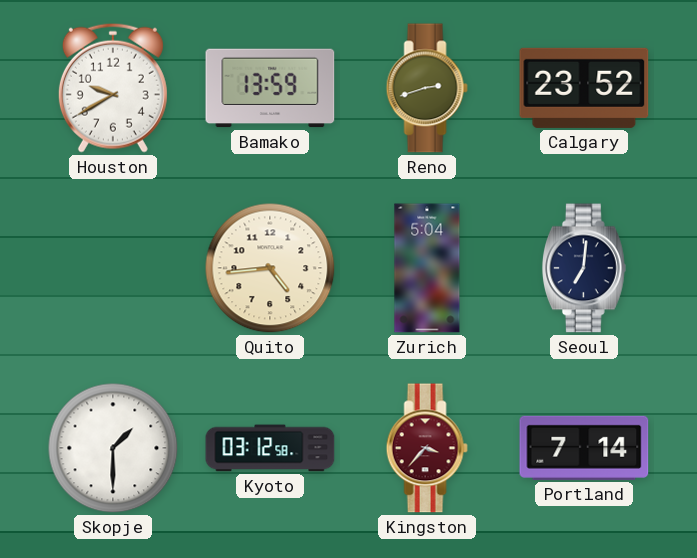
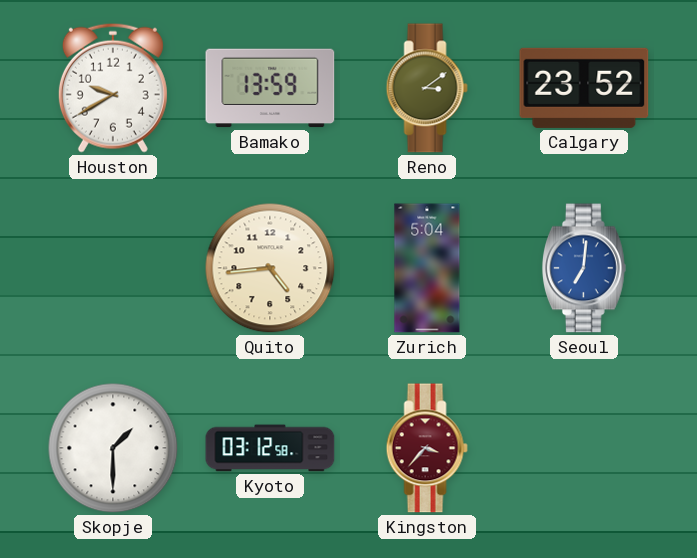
Reno: 2:42 -> 3:09 (427, 88)
Seoul dial: navy -> blue (584, 268)
Portland: 7:14 -> none (584, 448)
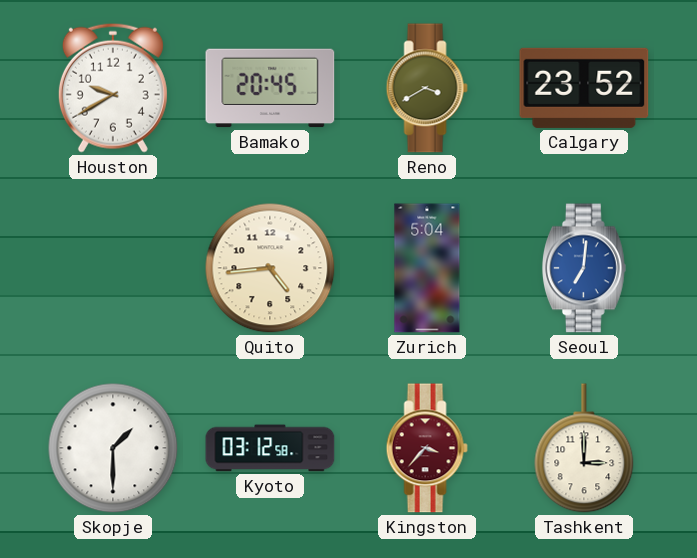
Bamako: 13:59 -> 20:45 (270, 88)
Reno: 3:09 -> 3:40 (427, 88)
Tashkent: none -> 3:00 (584, 448)
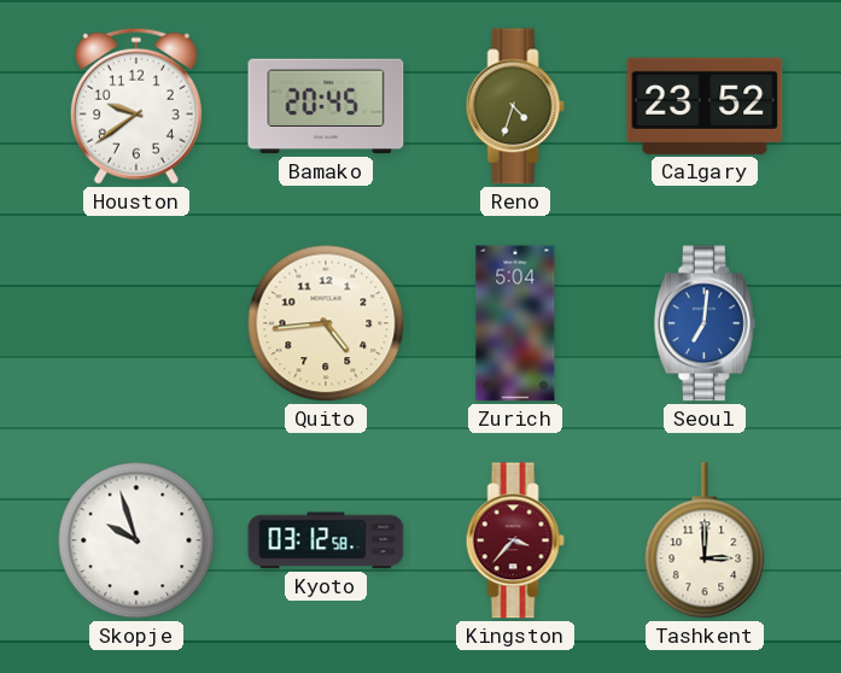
Houston: 9:40 -> 9:39 (136, 106)
Reno: 3:40 -> 4:33 (515, 106)
Skopje: 1:30 -> 9:57 (136, 540)
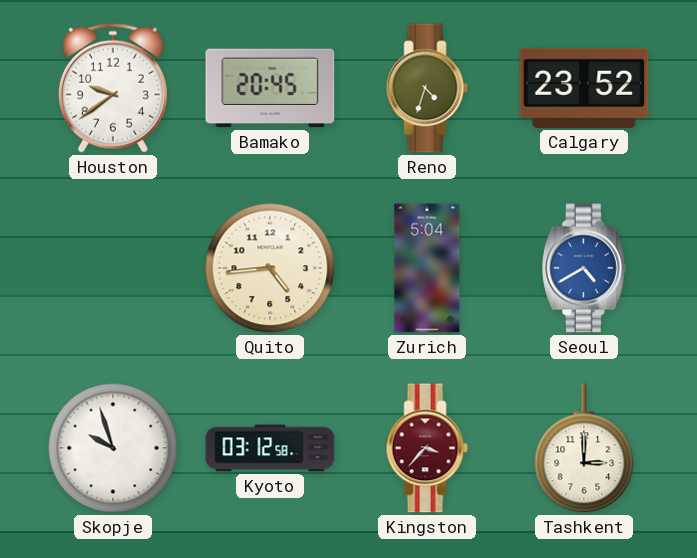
Seoul: 7:01 -> 4:40 (584, 268)
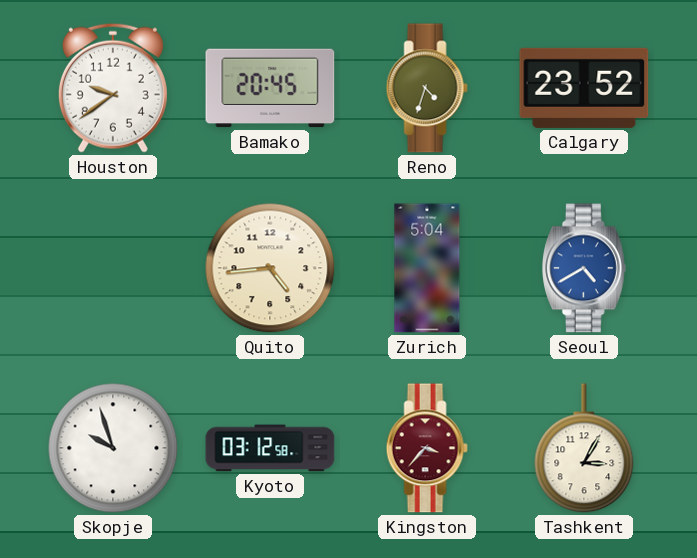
Tashkent: 3:00 -> 3:05 (584, 448)
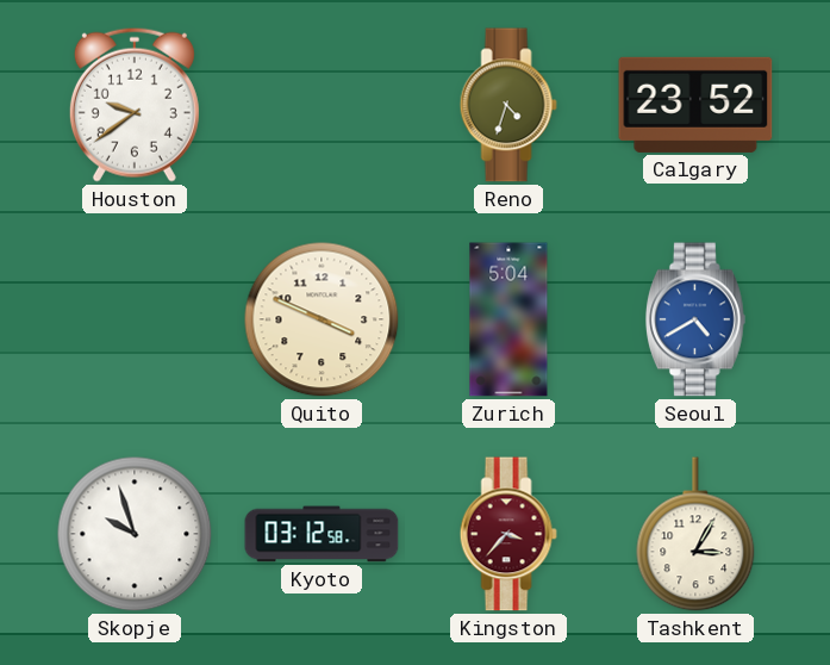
Bamako: 20:45 -> none (270, 88)
Quito: 4:44 -> 3:49 (322, 319)
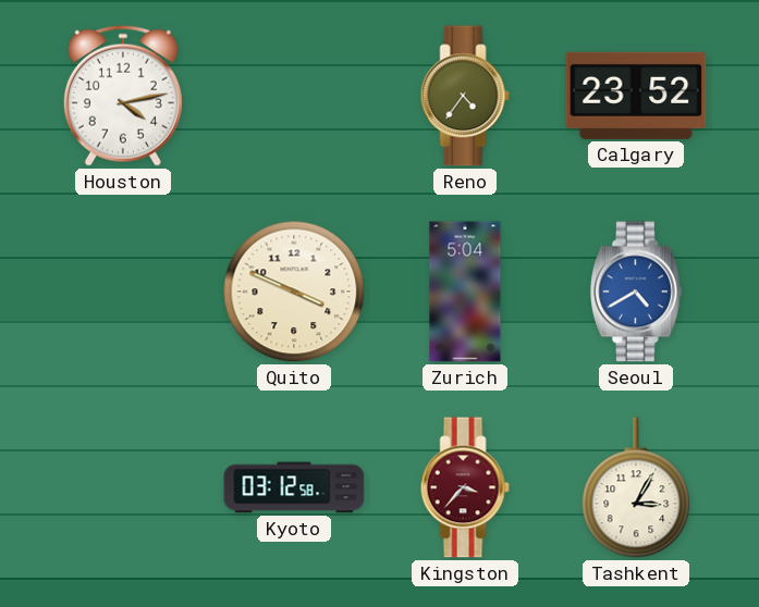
Houston: 9:39 -> 4:13 (123, 96)
Reno: 4:33 -> 4:36 (465, 96)
Skopje: 9:57 -> none (135, 534)
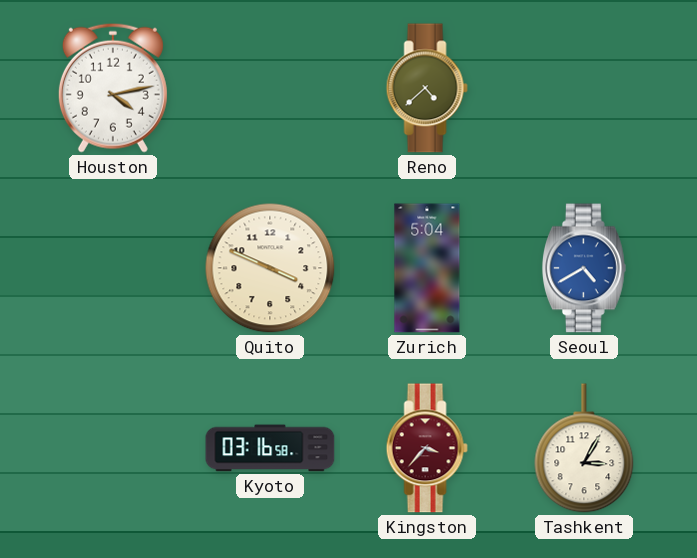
Reno: 4:36 -> 4:38 (427, 88)
Calgary: 23:52 -> none (636, 96)
Kyoto: 03:12 -> 03:16 (270, 448)
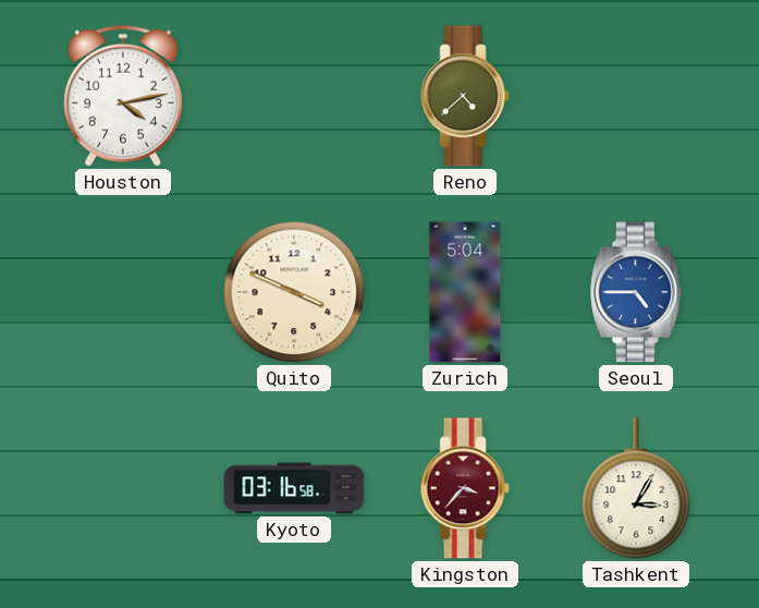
Seoul: 4:40 -> 4:45 (636, 292)
